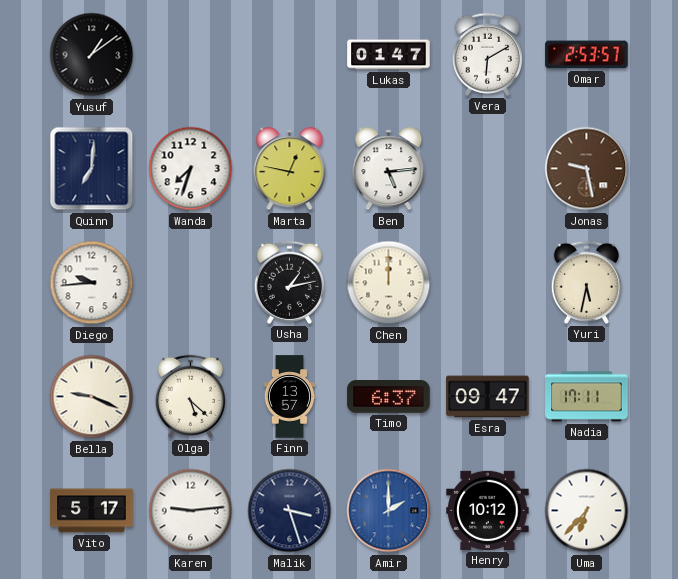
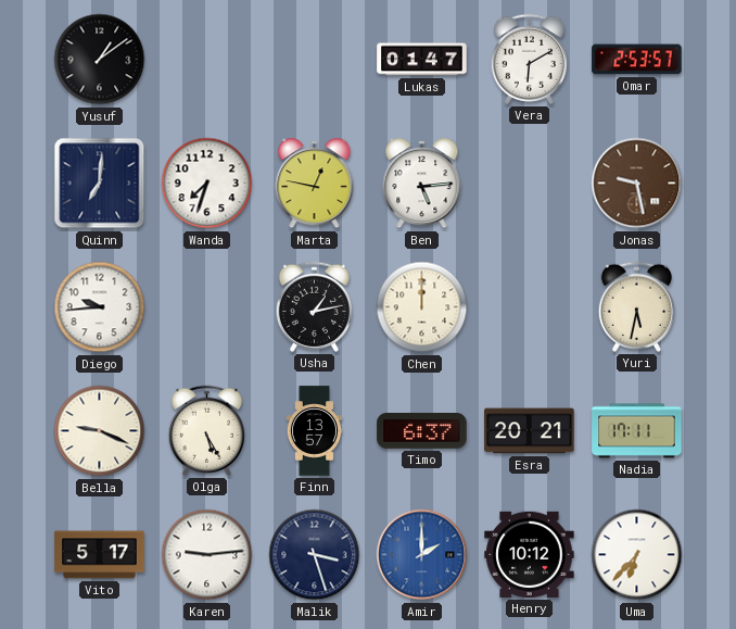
Olga: 5:22 -> 5:25 (206, 430)
Esra: 09:47 -> 20:21 (530, 431)
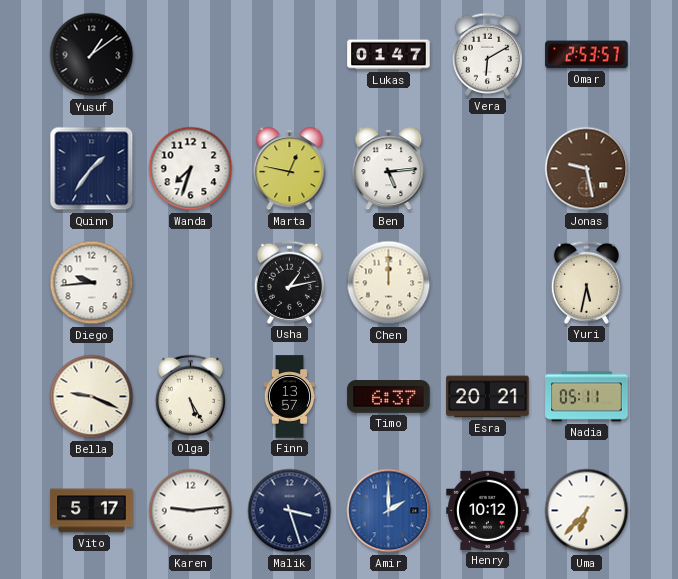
Quinn: 7:01 -> 1:36 (92, 169)
Nadia: 17:11 -> 05:11 (587, 397)
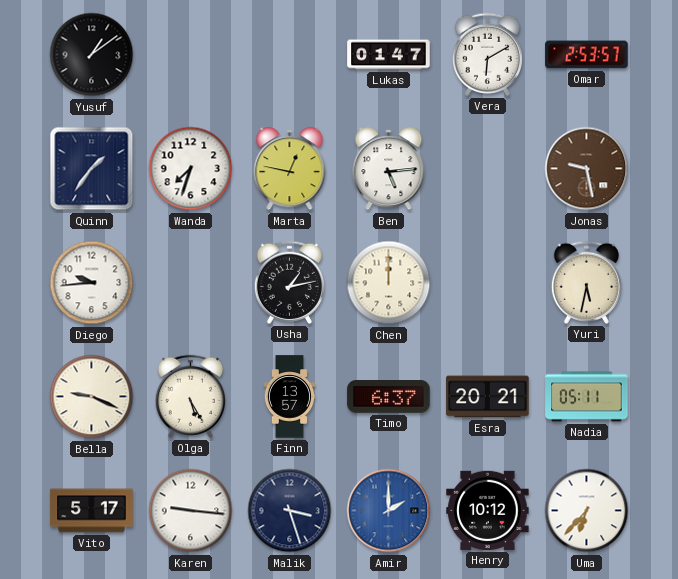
Karen: 9:14 -> 9:16 (191, 511)
